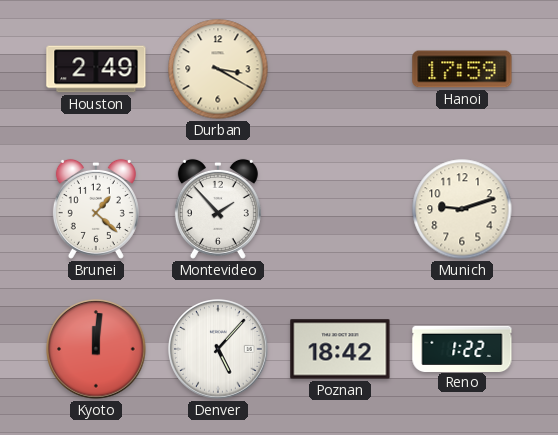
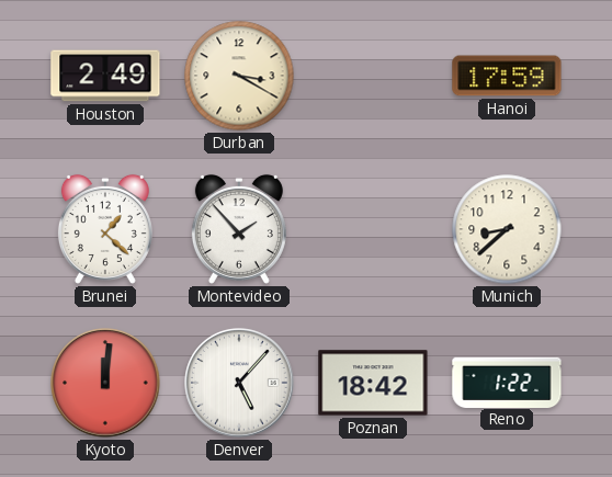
Munich: 9:12 -> 8:38 (507, 229)
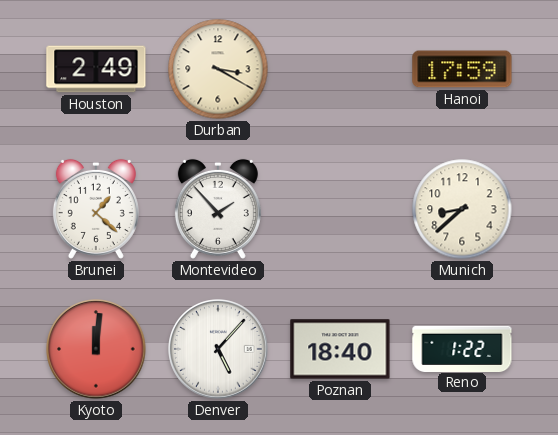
Poznan: 18:42 -> 18:40 (340, 349)
